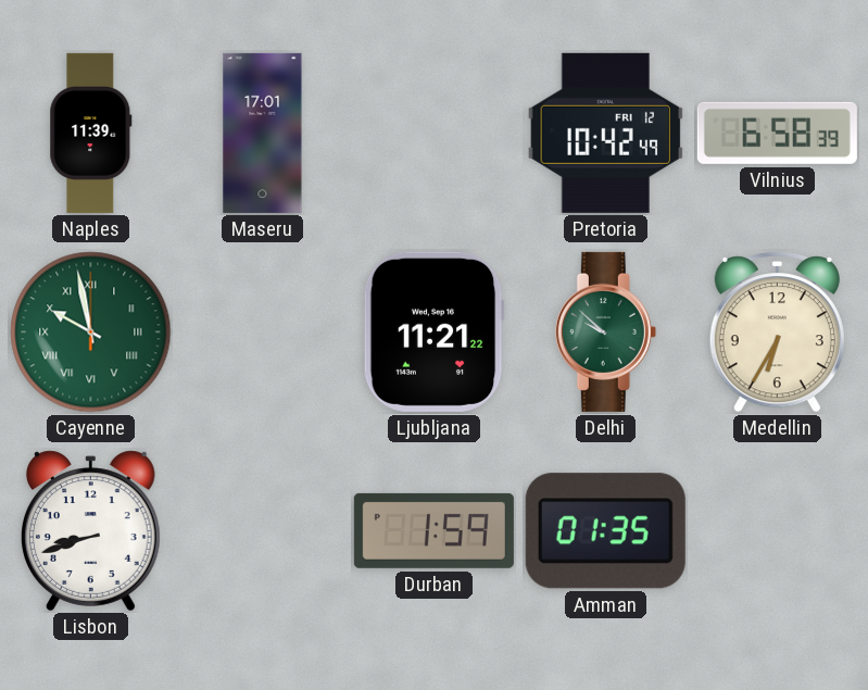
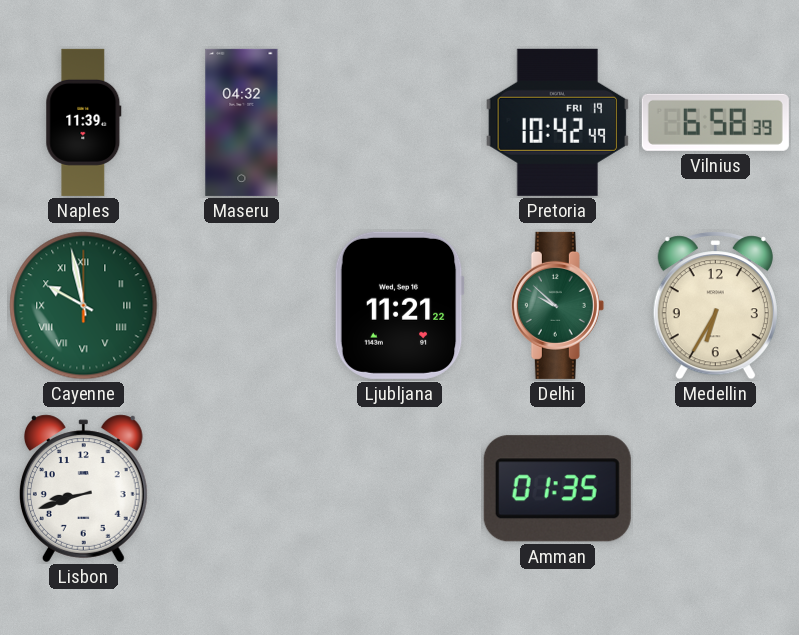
Maseru: 17:01 -> 04:32 (242, 122)
Pretoria date: FRI 12 -> FRI 19 (558, 122)
Durban: 1:59 -> none (433, 530)
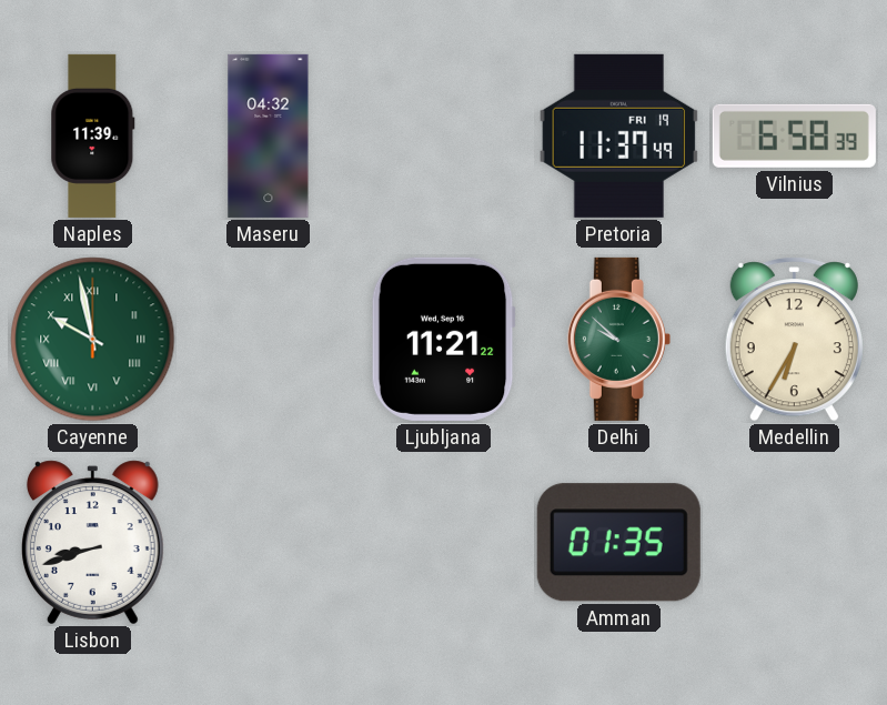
Pretoria: 10:42 -> 11:37 (619, 135)
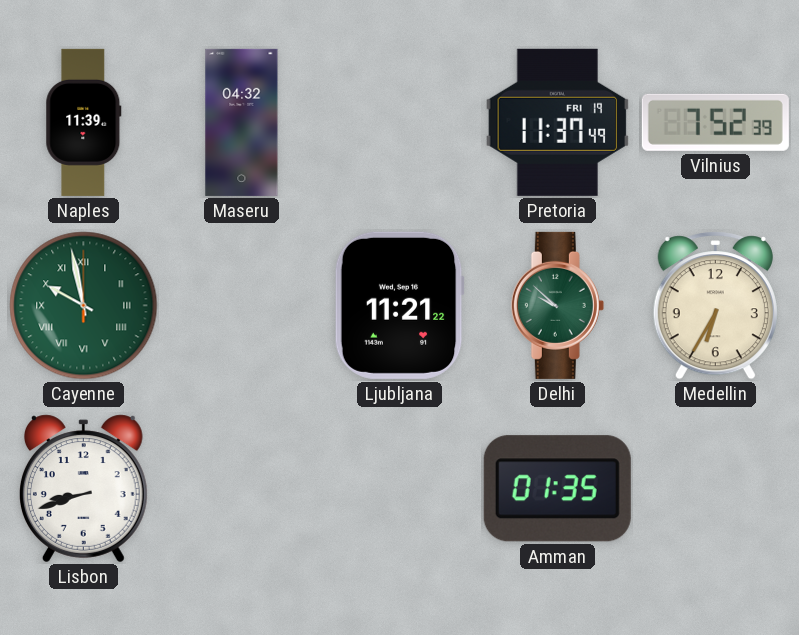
Vilnius: 6:58 -> 7:52 (715, 122)
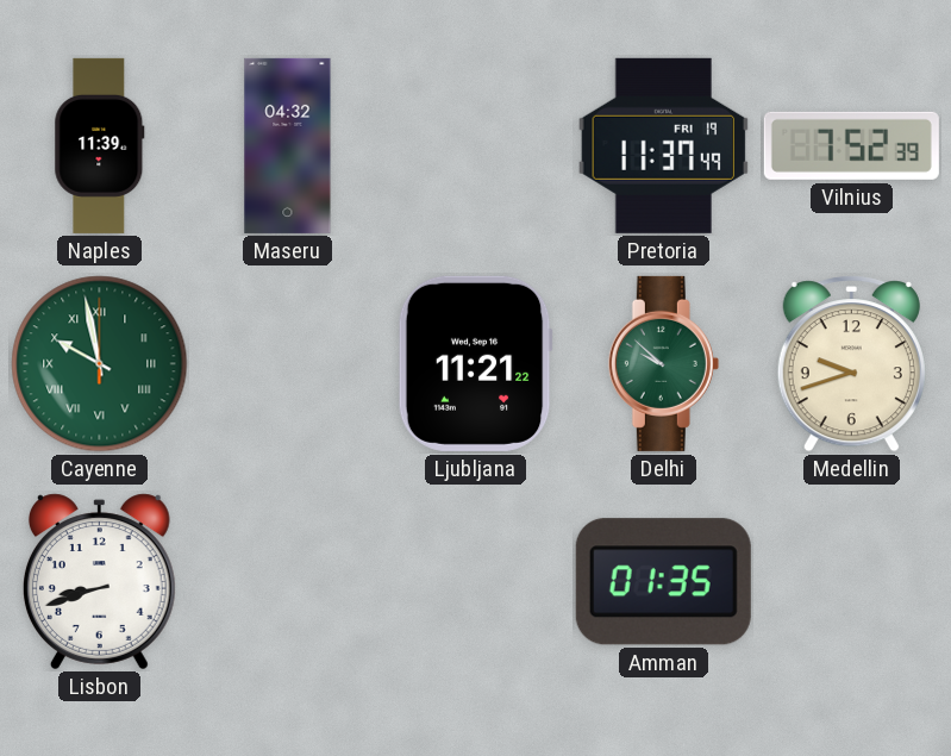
Medellin: 6:35 -> 9:42 (851, 364)
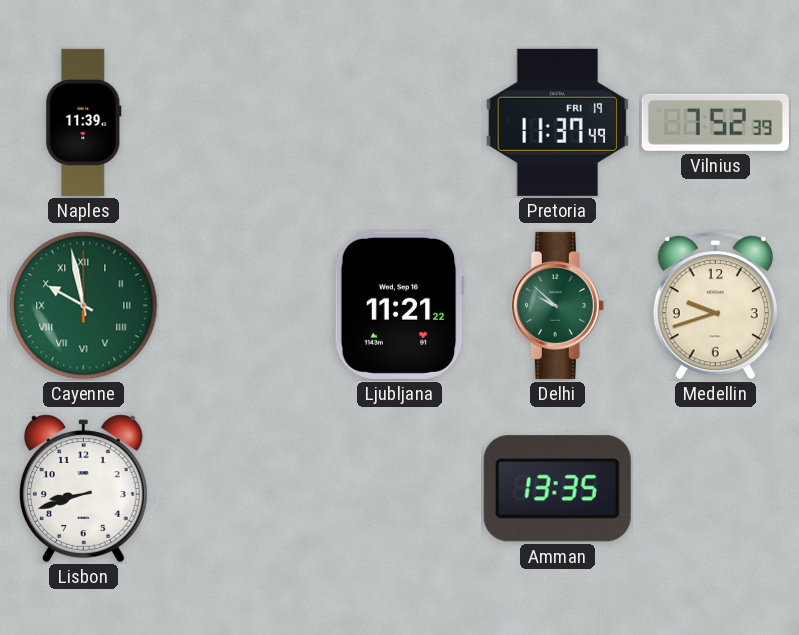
Maseru: 04:32 -> none (288, 145)
Amman: 01:35 -> 13:35 (557, 489)
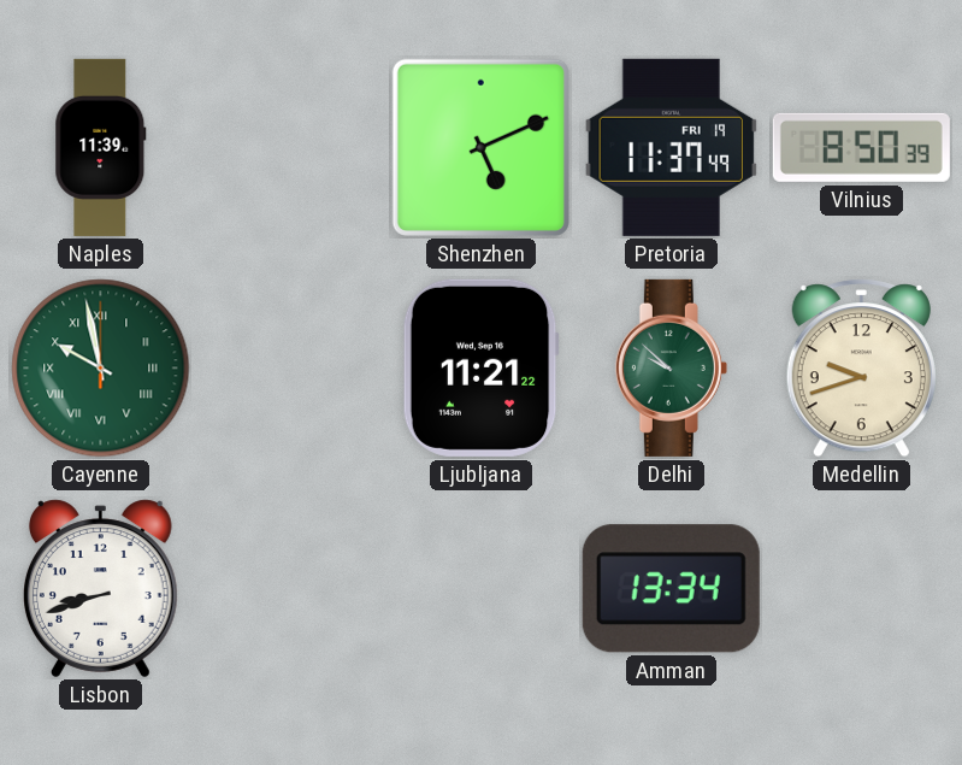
Shenzhen: none -> 5:11 (480, 147)
Vilnius: 7:52 -> 8:50 (861, 147)
Amman: 13:35 -> 13:34 (671, 589)
